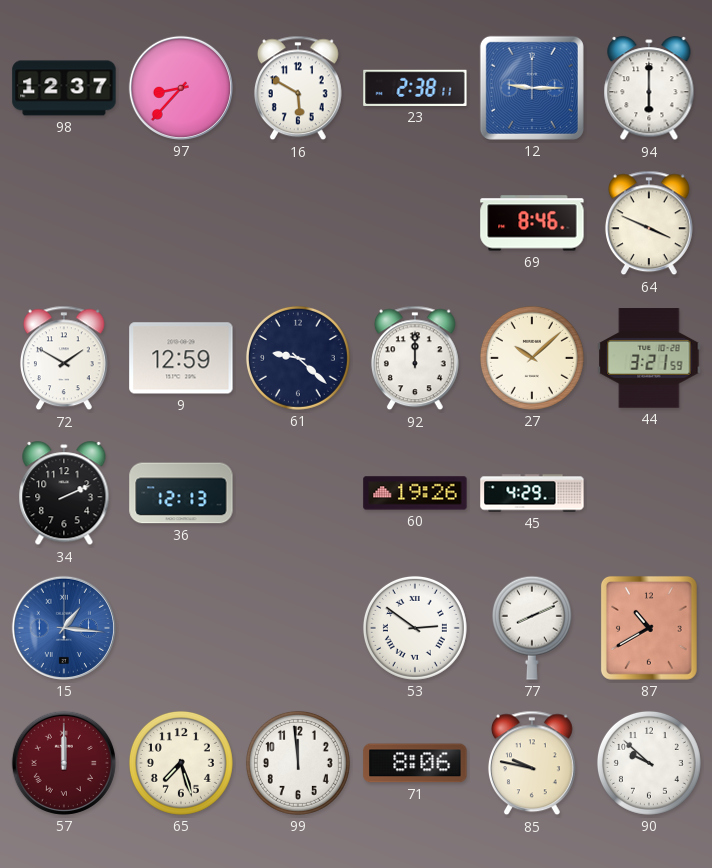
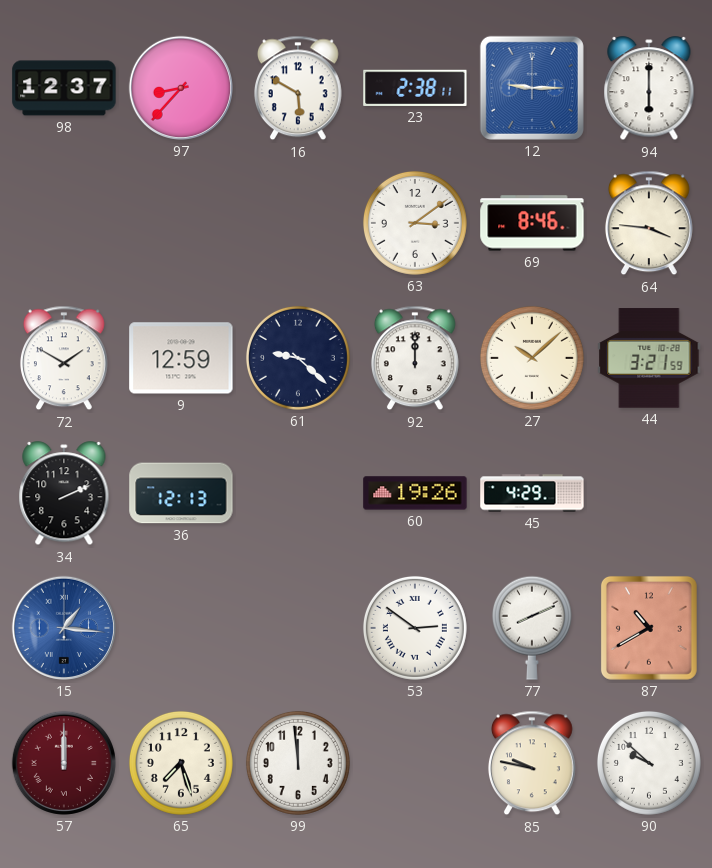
63: none -> 3:09 (415, 223)
64: 3:49 -> 3:46 (649, 223)
71: 8:06 -> none (415, 763)
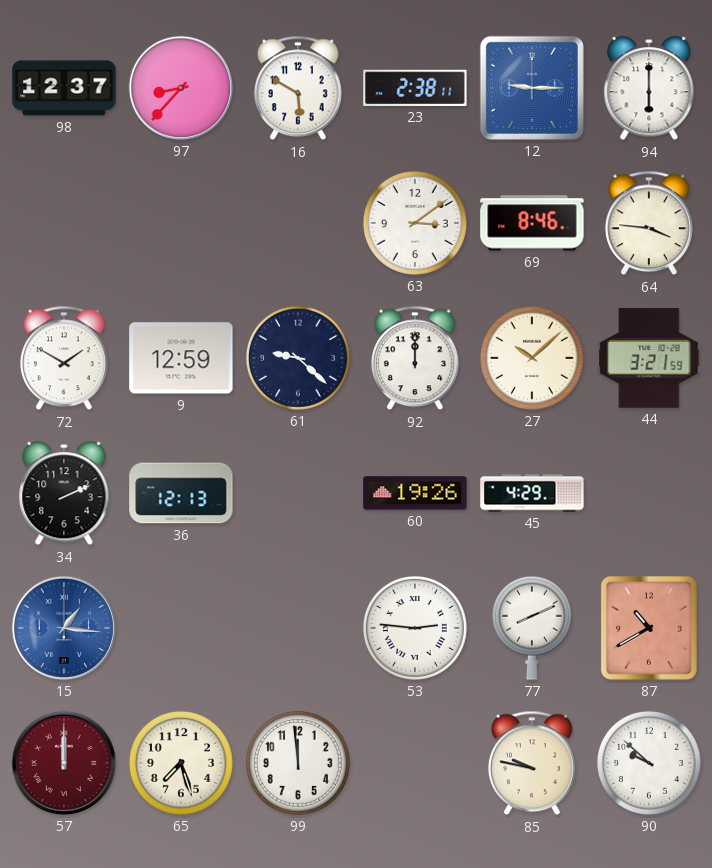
53: 2:51 -> 2:46 (415, 628)
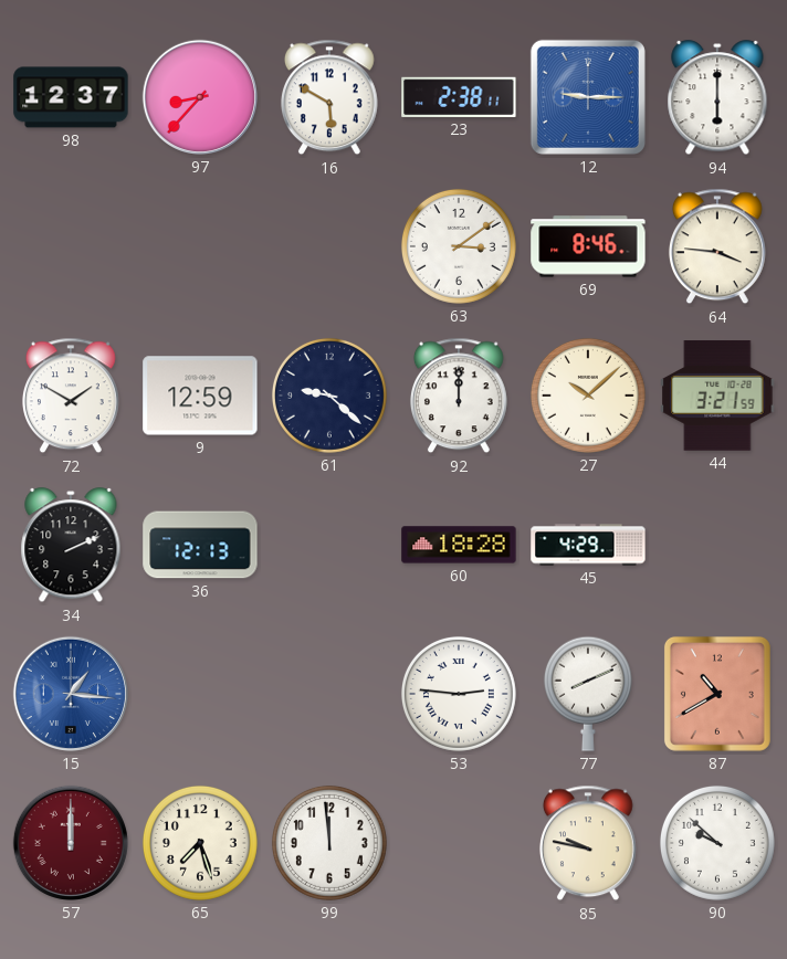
60: 19:26 -> 18:28 (459, 545)
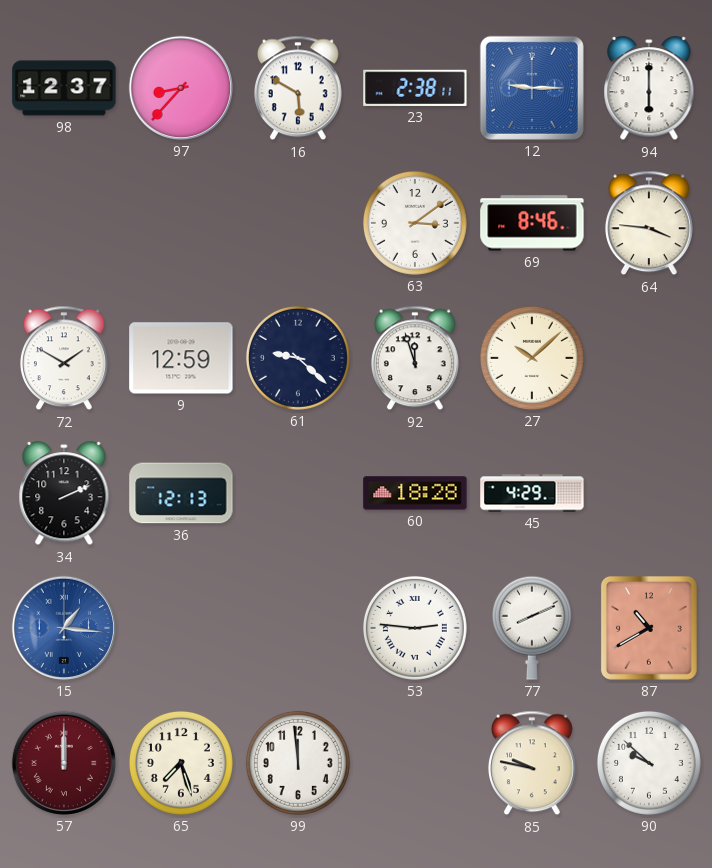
92: 12:00 -> 11:57 (415, 358)
44: 3:21 -> none (717, 396)
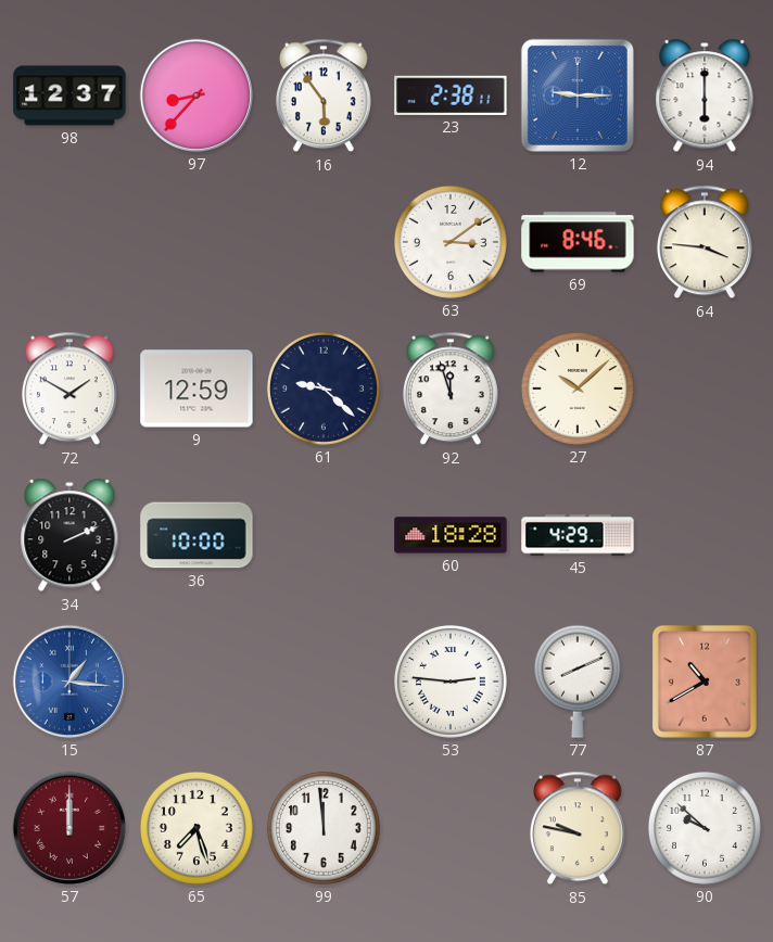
16: 5:50 -> 5:54 (324, 96)
36: 12:13 -> 10:00 (197, 535)
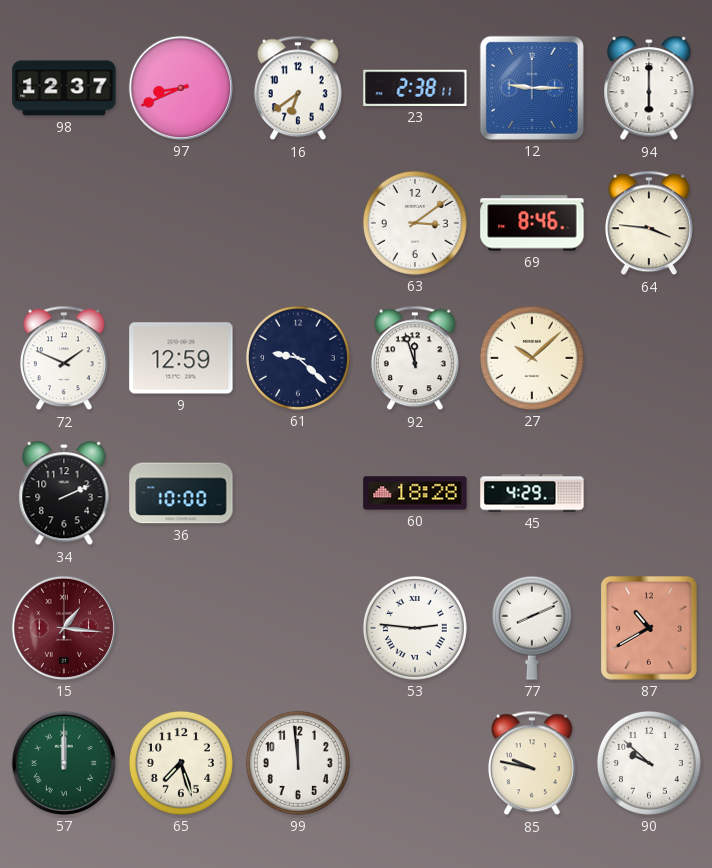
97: 8:37 -> 8:41 (181, 88)
16: 5:54 -> 6:39 (298, 88)
72: 1:50 -> 1:49 (64, 358)
15 dial: blue -> burgundy (64, 628)
57 dial: burgundy -> green (64, 763)
